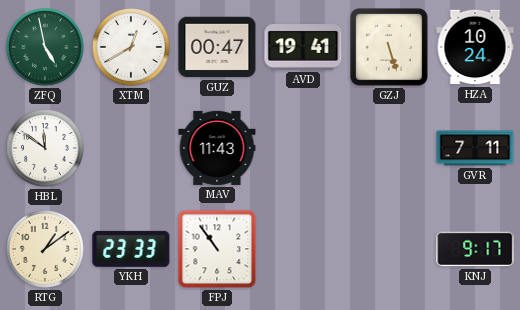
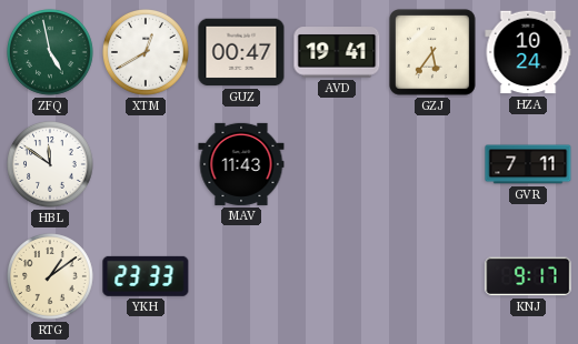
GZJ: 5:27 -> 5:36 (432, 52)
FPJ: 10:54 -> none (217, 249)
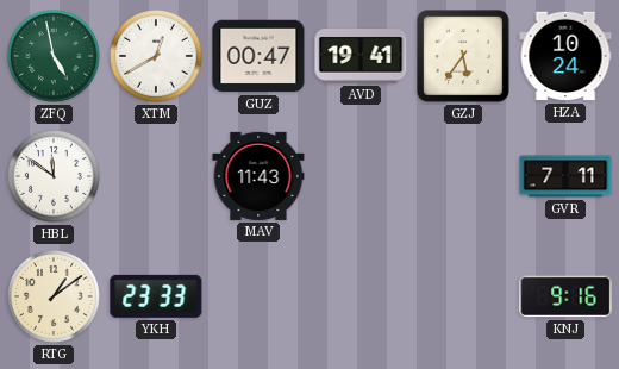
KNJ: 9:17 -> 9:16 (565, 296)
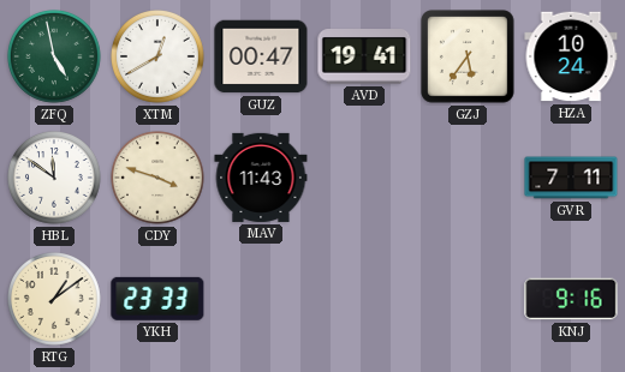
CDY: none -> 3:48 (159, 179)
